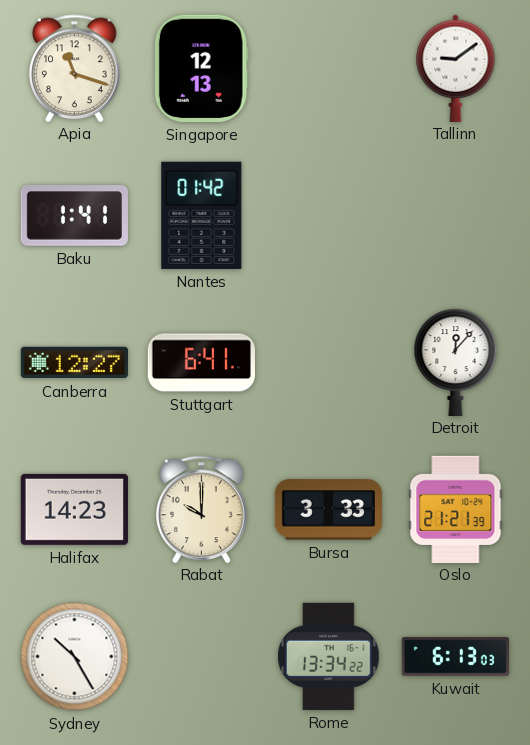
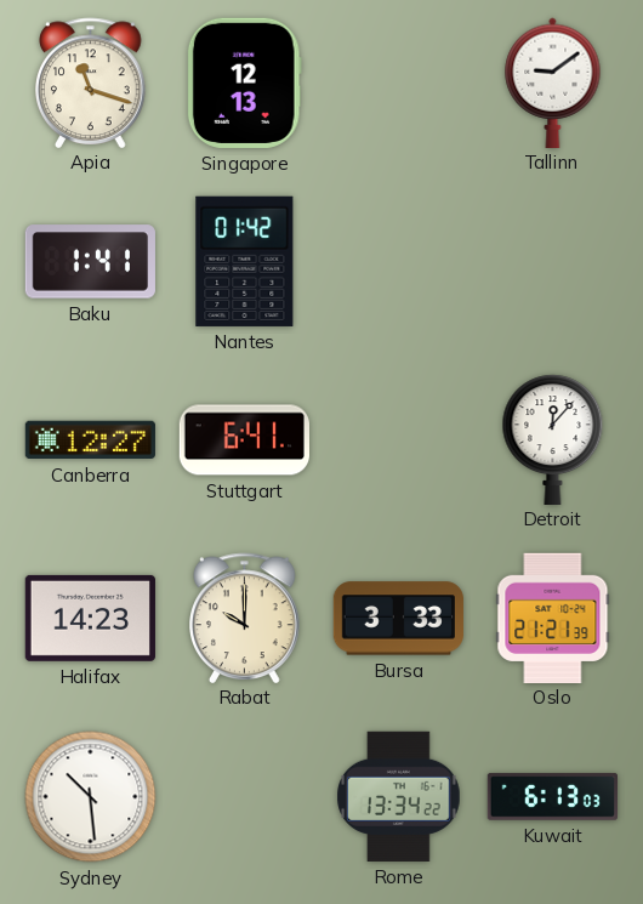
Sydney: 10:25 -> 10:29 (91, 797)
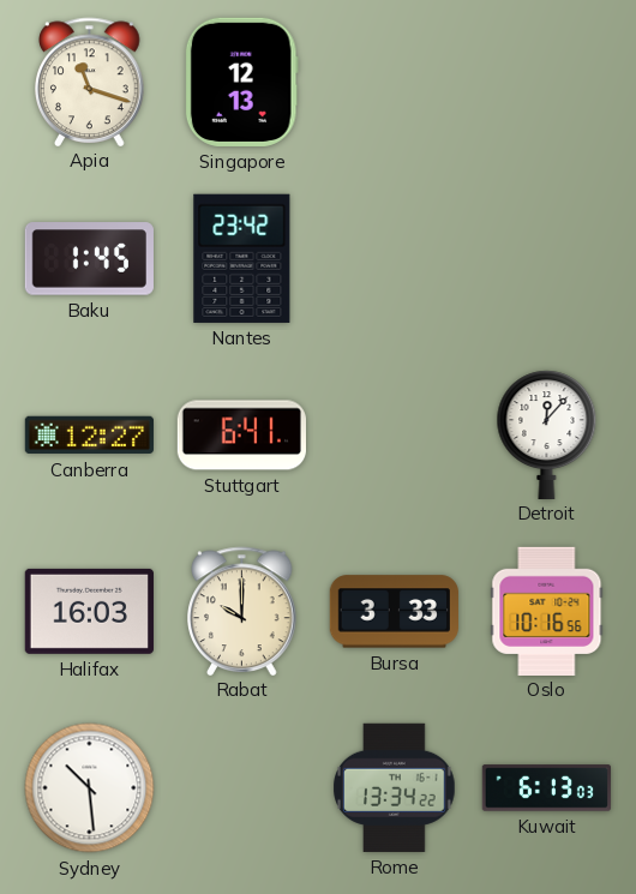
Tallinn: 9:09 -> none (553, 83)
Baku: 1:41 -> 1:45 (89, 259)
Nantes: 01:42 -> 23:42 (242, 258)
Halifax: 14:23 -> 16:03 (89, 611)
Oslo: 21:21 -> 10:16 (547, 611)
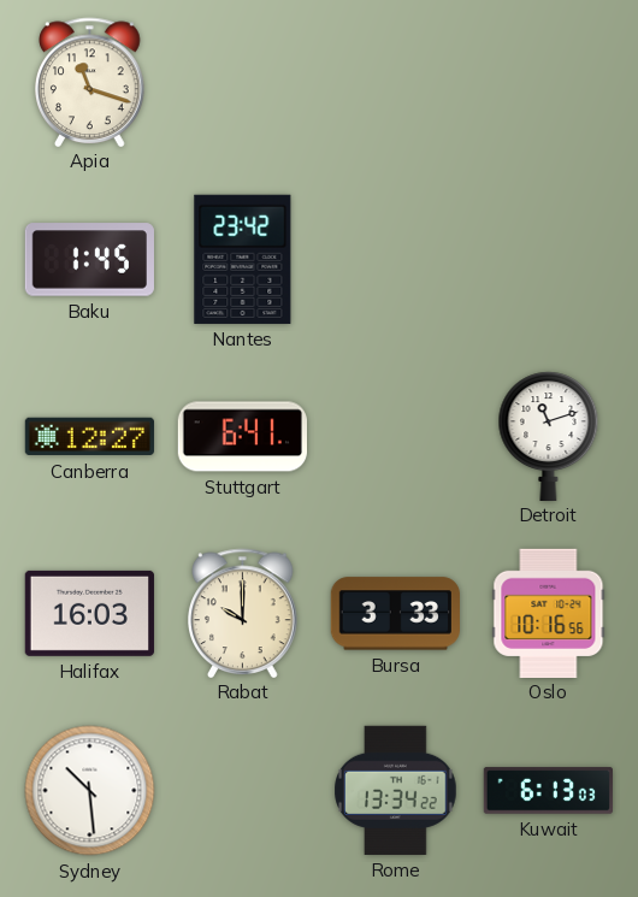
Singapore: 12:13 -> none (241, 82)
Detroit: 12:07 -> 11:12 (549, 436)
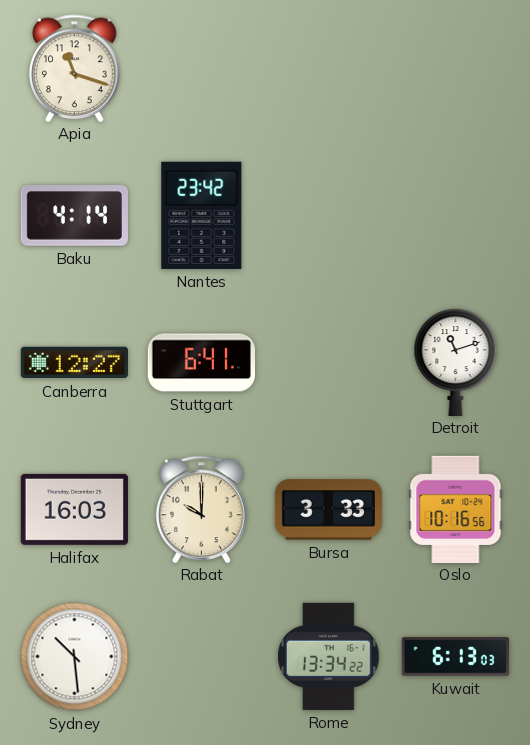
Baku: 1:45 -> 4:14 (74, 216)
